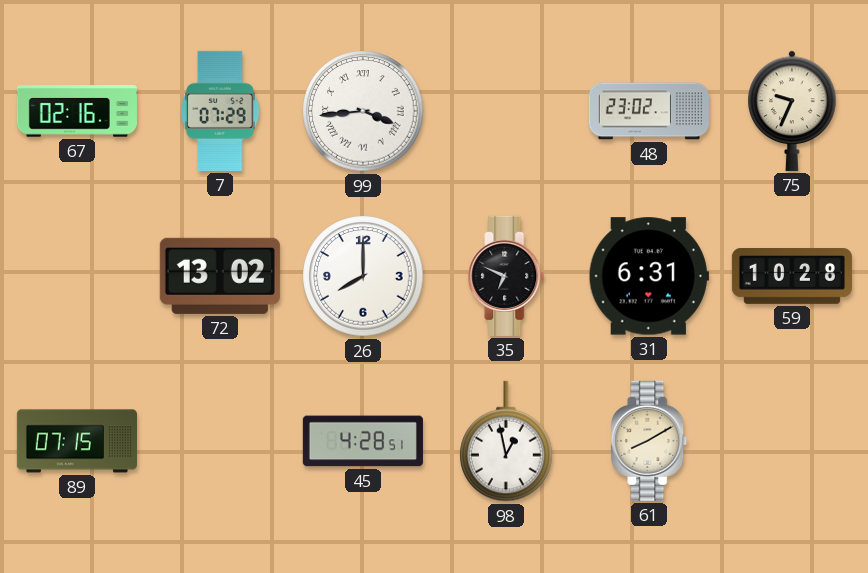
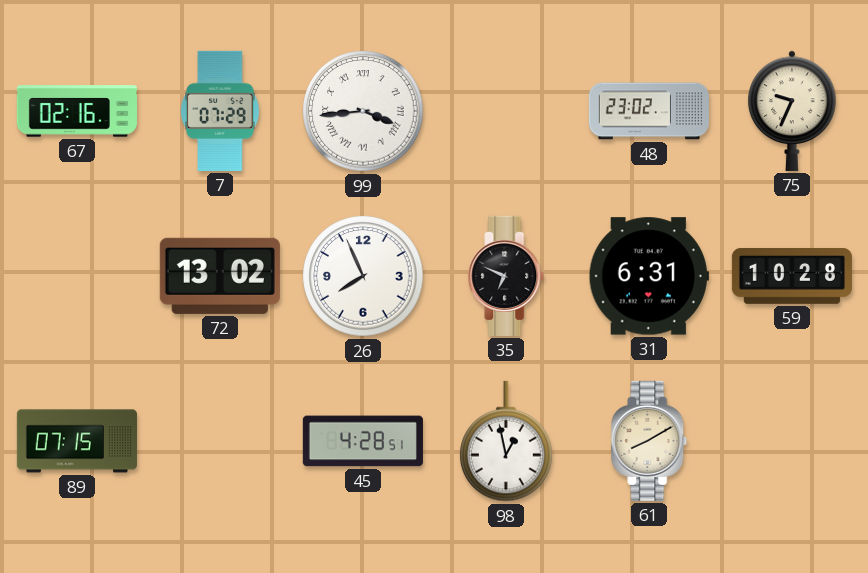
26: 8:00 -> 7:56 (363, 276)
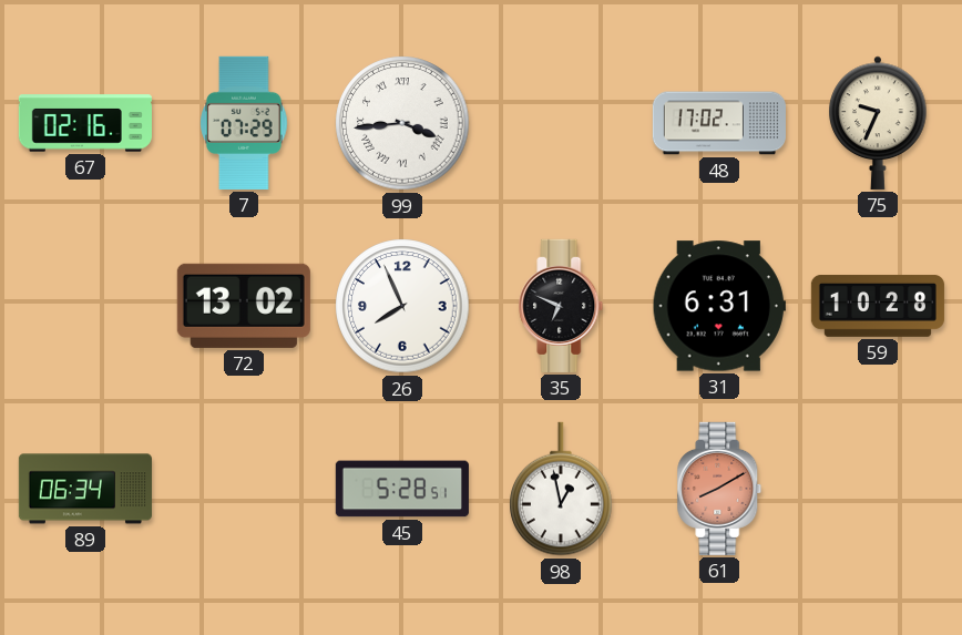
48: 23:02 -> 17:02 (719, 123)
89: 07:15 -> 06:34 (85, 489)
45: 4:28 -> 5:28 (402, 489)
61 dial: cream -> salmon (719, 489)
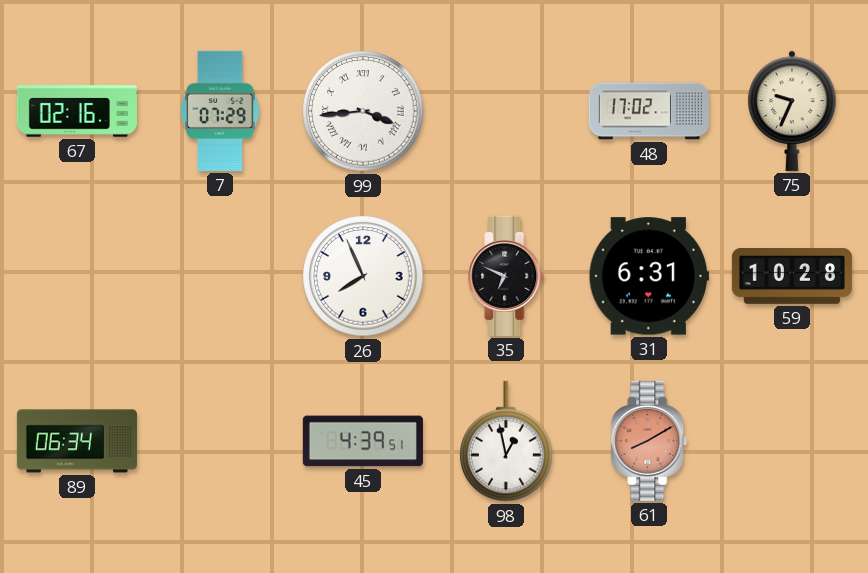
72: 13:02 -> none (244, 306)
45: 5:28 -> 4:39 (363, 441)
